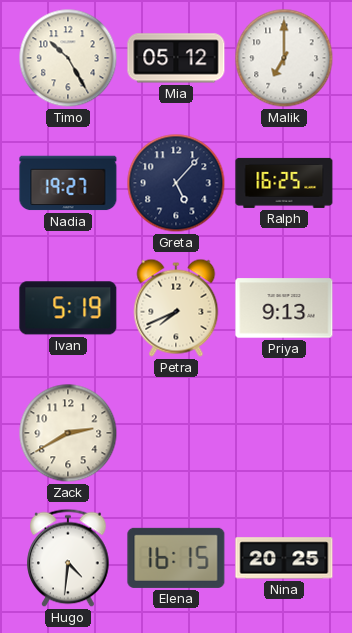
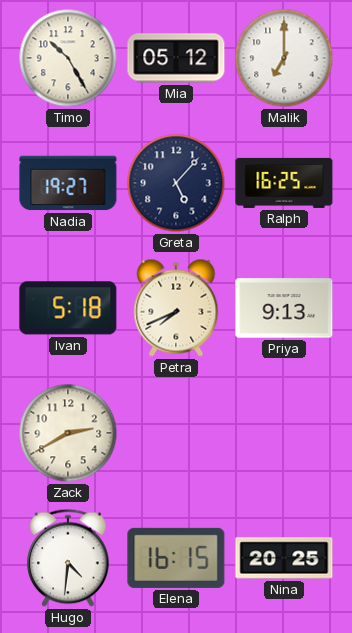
Ivan: 5:19 -> 5:18 (68, 308)
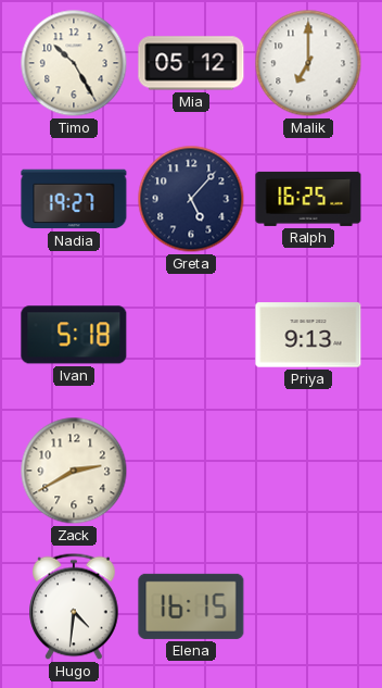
Petra: 7:41 -> none (176, 308)
Nina: 20:25 -> none (284, 558)
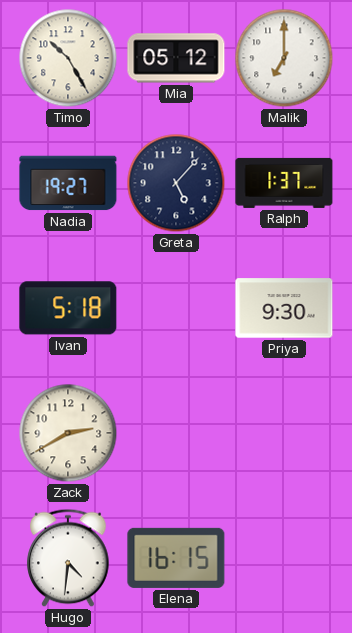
Ralph: 16:25 -> 1:37 (284, 183)
Priya: 9:13 -> 9:30 (284, 308)
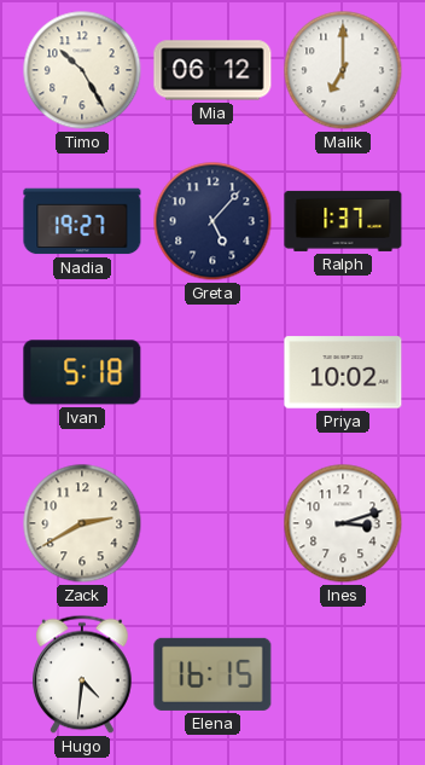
Mia: 05:12 -> 06:12 (212, 70)
Priya: 9:30 -> 10:02 (343, 372)
Ines: none -> 3:12 (343, 523)
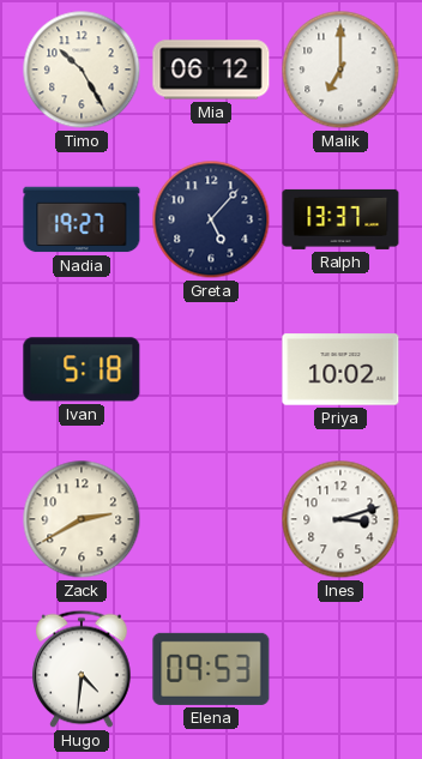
Ralph: 1:37 -> 13:37 (340, 219)
Elena: 16:15 -> 09:53 (211, 669)
